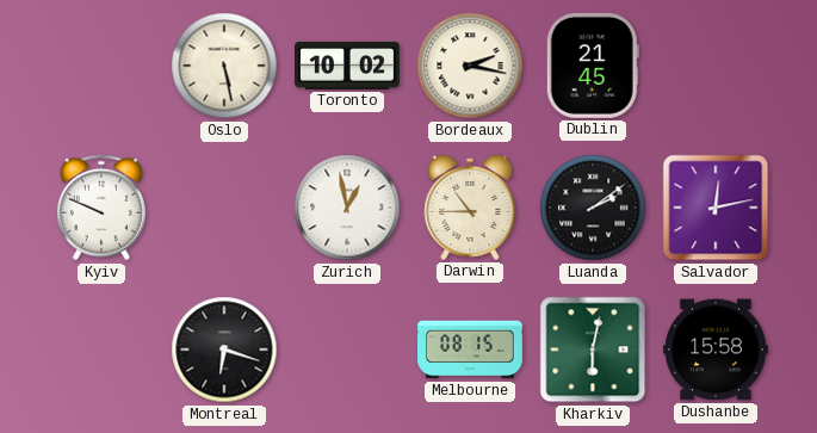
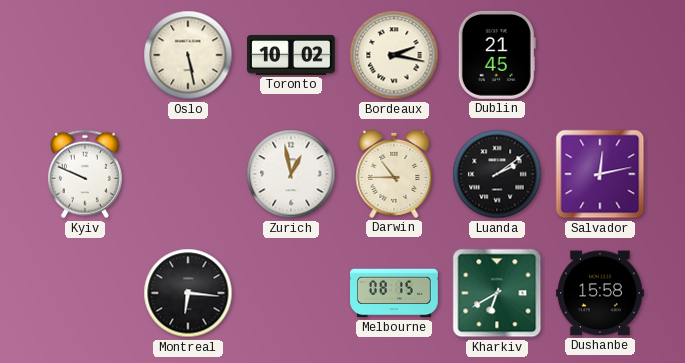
Montreal: 6:18 -> 6:16 (188, 293)
Kharkiv: 6:02 -> 6:40 (497, 293)
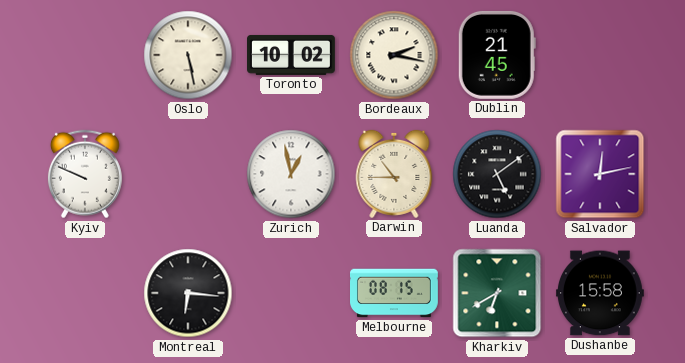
Luanda: 2:09 -> 5:09 (497, 174)
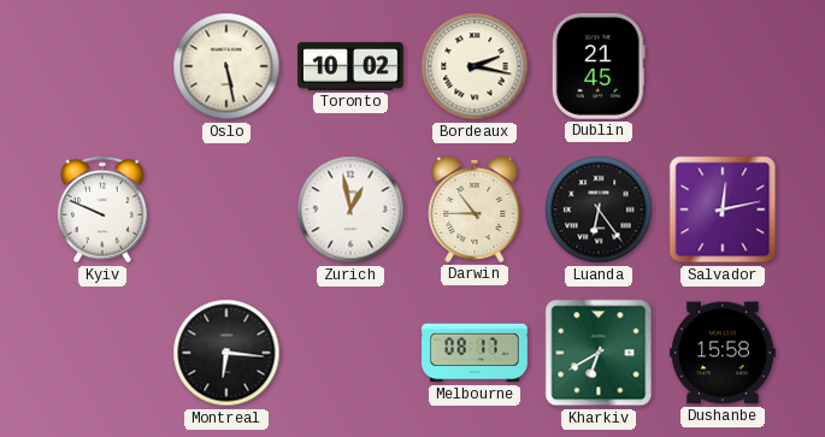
Luanda: 5:09 -> 6:24 (599, 209)
Melbourne: 08:15 -> 08:17 (476, 353)
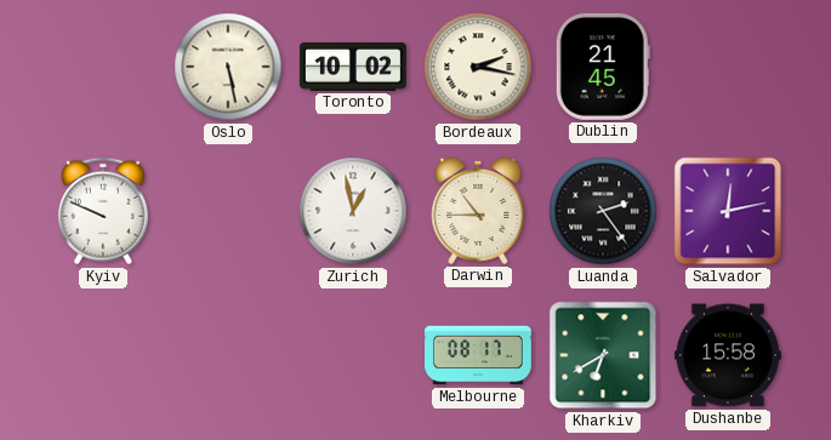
Luanda: 6:24 -> 2:24 (603, 211)
Montreal: 6:16 -> none (226, 353)
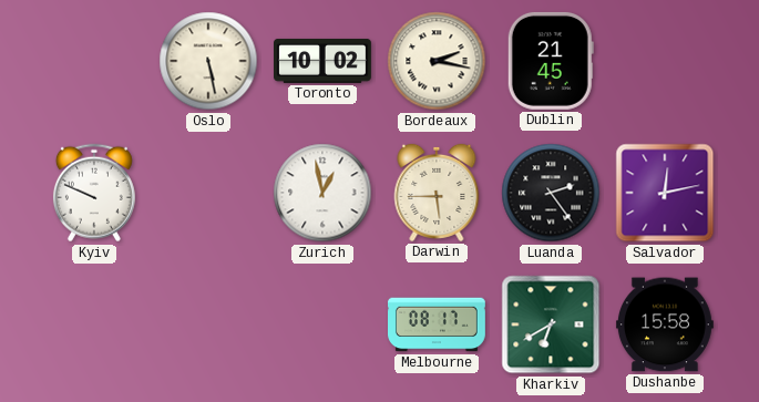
Darwin: 10:45 -> 5:45 (437, 193)
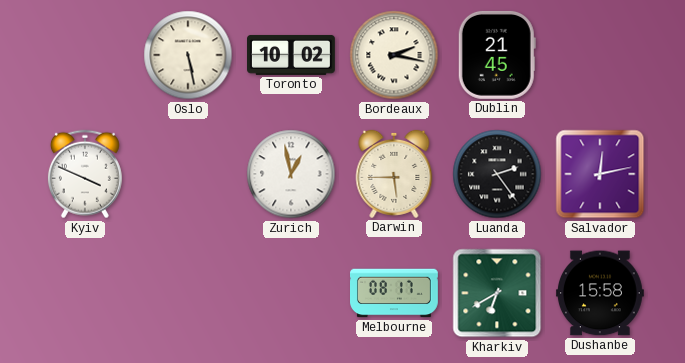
Kyiv: 9:49 -> 3:49 (85, 174)
